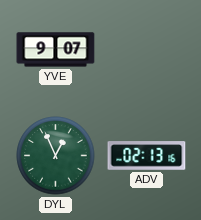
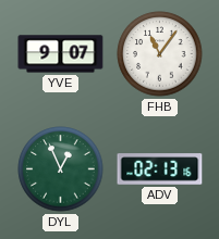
FHB: none -> 11:06 (160, 54)
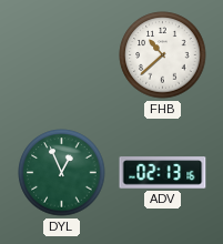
YVE: 9:07 -> none (61, 54)
FHB: 11:06 -> 10:38 (163, 55)
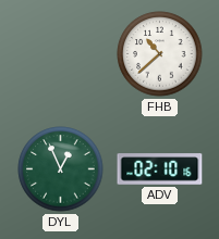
ADV: 02:13 -> 02:10 (160, 169)
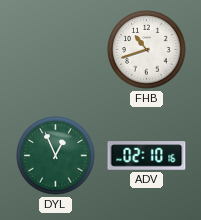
FHB: 10:38 -> 10:42 (147, 50)
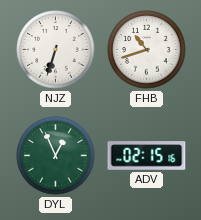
NJZ: none -> 6:33 (56, 50)
ADV: 02:10 -> 02:15 (147, 156)
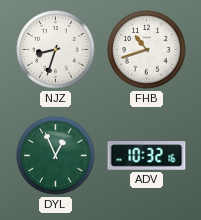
NJZ: 6:33 -> 8:33 (56, 50)
ADV: 02:15 -> 10:32 (147, 156)
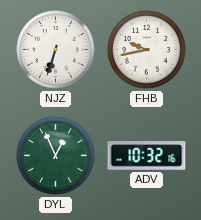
NJZ: 8:33 -> 6:33 (56, 50)
FHB: 10:42 -> 9:43 (147, 50)
